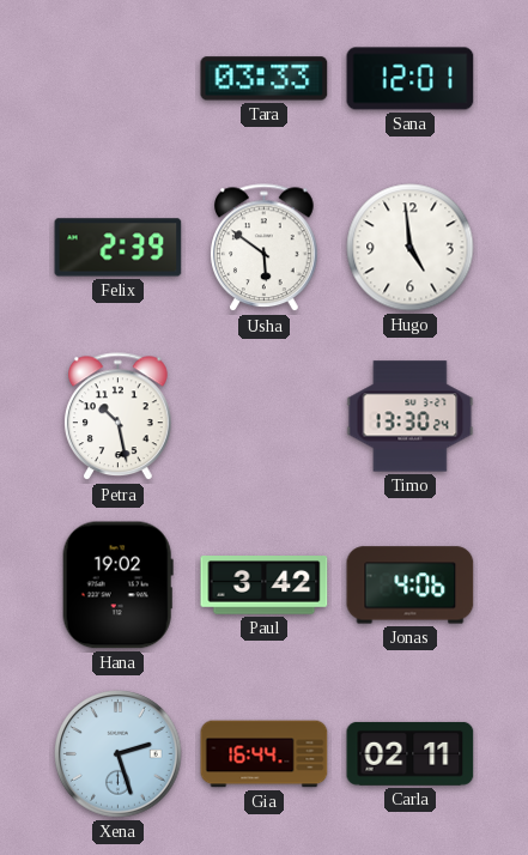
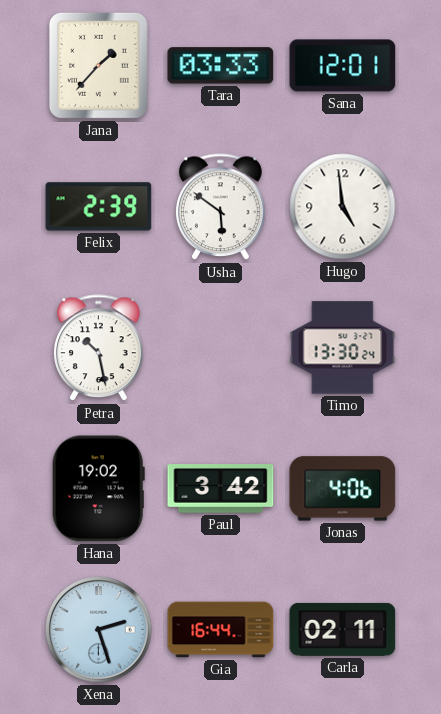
Jana: none -> 1:37 (98, 65)
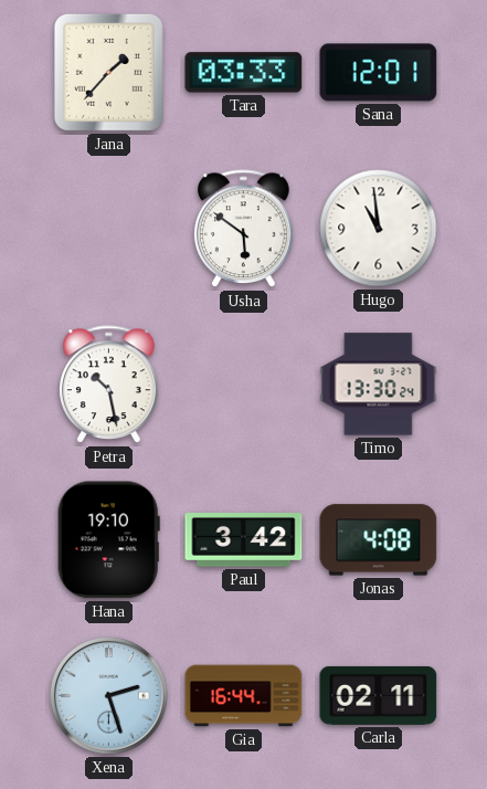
Felix: 2:39 -> none (99, 207)
Hugo: 4:59 -> 10:59 (379, 229)
Hana: 19:02 -> 19:10 (108, 540)
Jonas: 4:06 -> 4:08 (379, 540)
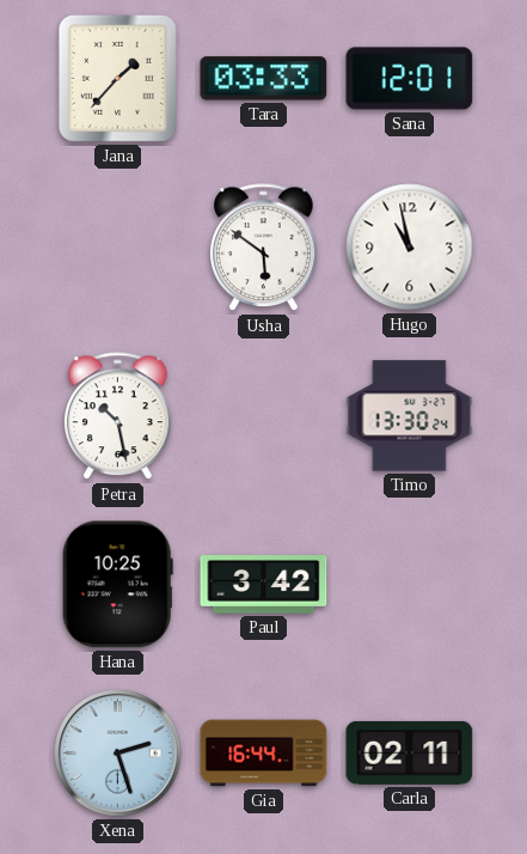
Hugo: 10:59 -> 10:58 (410, 248)
Hana: 19:10 -> 10:25 (117, 585)
Jonas: 4:08 -> none (379, 540)
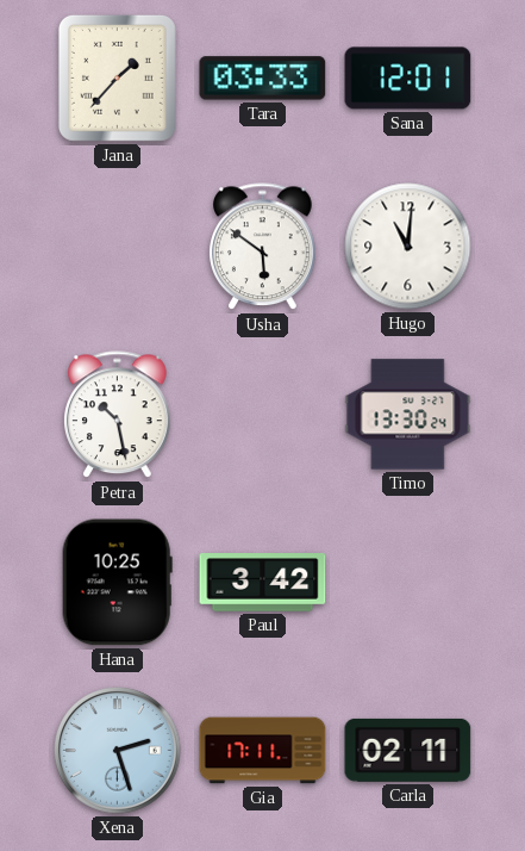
Hugo: 10:58 -> 11:01 (408, 247)
Gia: 16:44 -> 17:11 (263, 751)
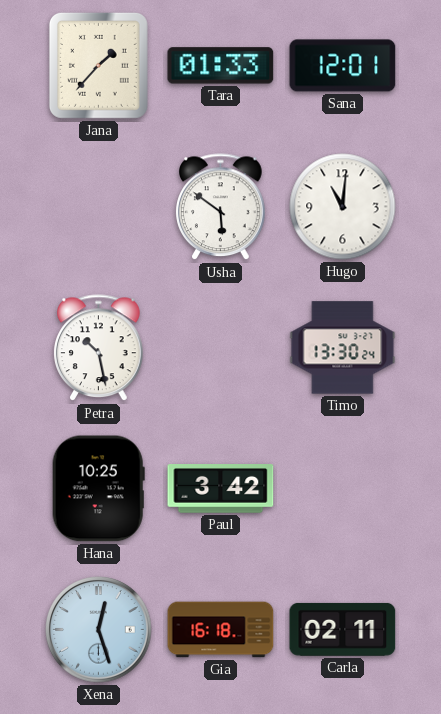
Tara: 03:33 -> 01:33 (221, 66)
Xena: 2:27 -> 12:27 (99, 630)
Gia: 17:11 -> 16:18 (221, 630)
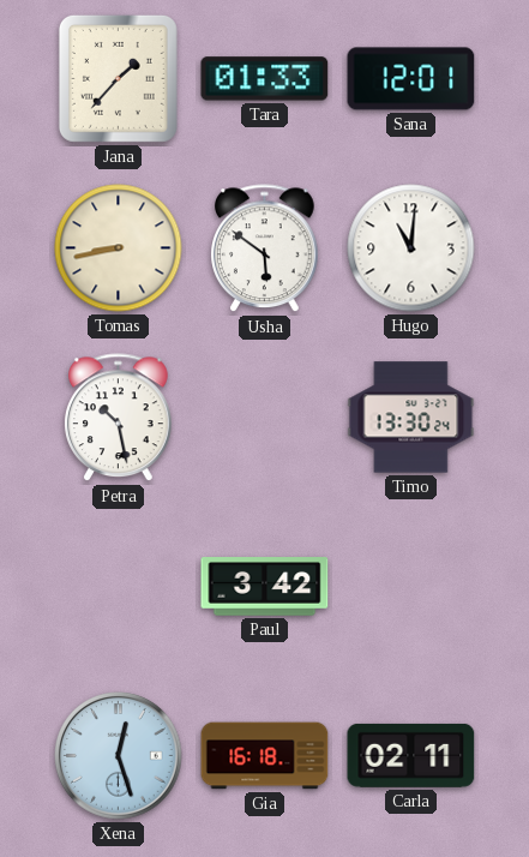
Tomas: none -> 8:43 (119, 248)
Hana: 10:25 -> none (98, 489)
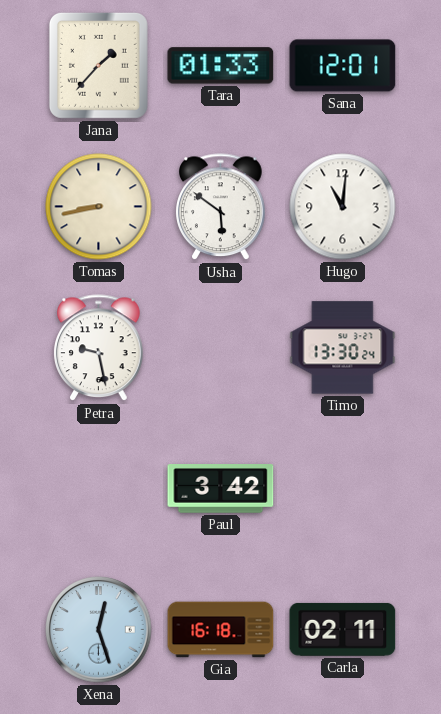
Petra: 10:28 -> 9:28 (99, 348)
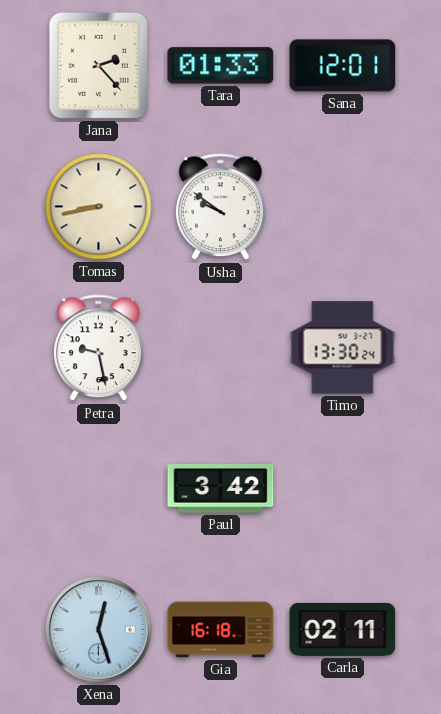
Jana: 1:37 -> 2:23 (98, 65)
Usha: 5:51 -> 9:51 (221, 207)
Hugo: 11:01 -> none (343, 207)
